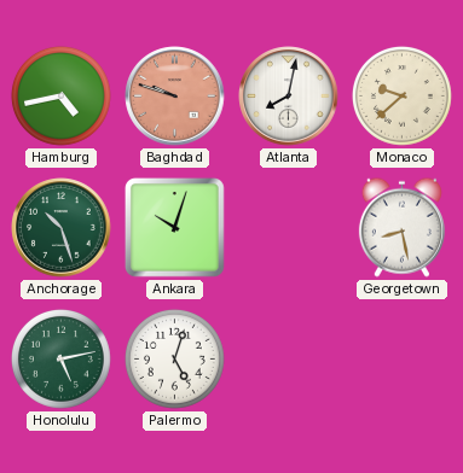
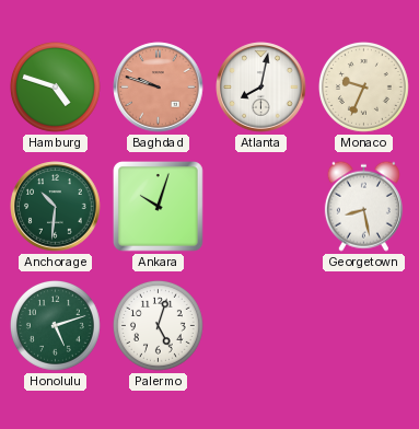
Hamburg: 4:43 -> 4:48 (55, 86)
Monaco: 9:38 -> 9:34 (363, 86)
Anchorage: 10:27 -> 10:31 (56, 207)
Honolulu: 5:13 -> 5:12 (55, 325)
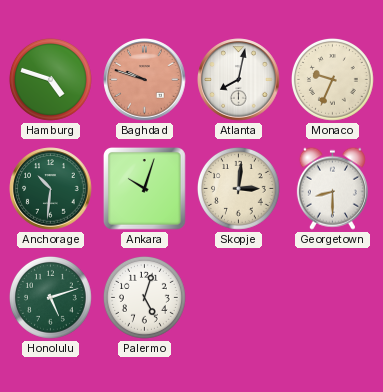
Skopje: none -> 3:01 (238, 188)
Georgetown: 8:28 -> 8:30 (332, 188)
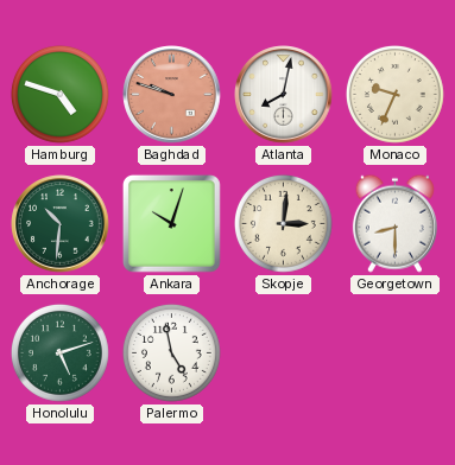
Palermo: 5:03 -> 4:58 (171, 352)
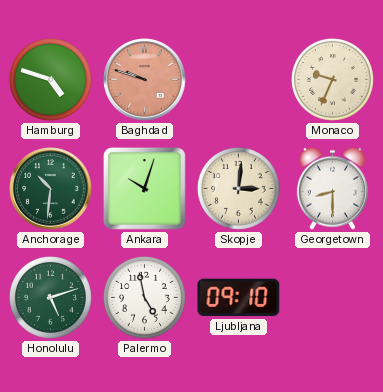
Atlanta: 8:02 -> none (284, 95)
Ljubljana: none -> 09:10 (239, 298)
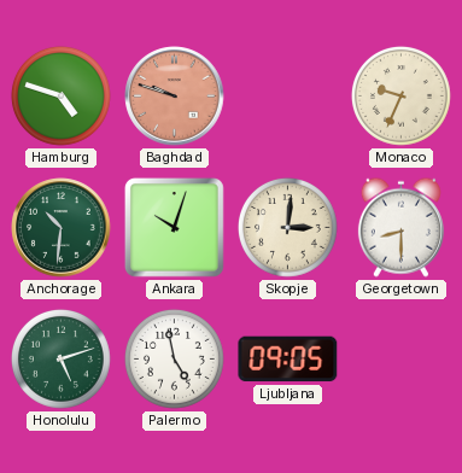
Ljubljana: 09:10 -> 09:05 (288, 360)
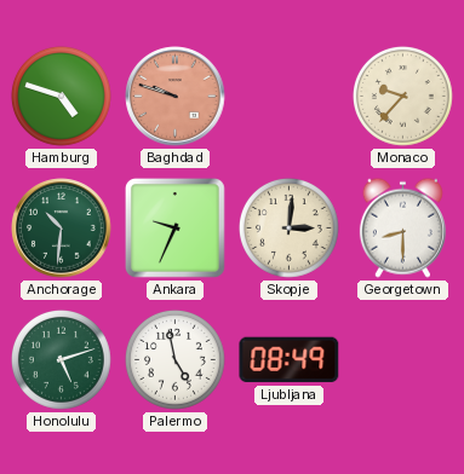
Monaco: 9:34 -> 9:37 (402, 96)
Ankara: 10:03 -> 9:34 (174, 227)
Ljubljana: 09:05 -> 08:49 (290, 360)
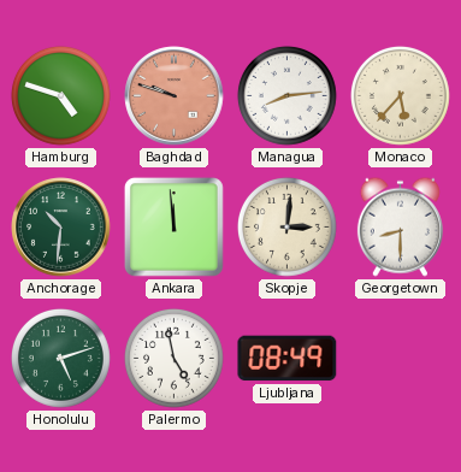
Managua: none -> 8:14 (286, 95)
Monaco: 9:37 -> 5:37 (400, 95)
Ankara: 9:34 -> 11:59 (173, 226)
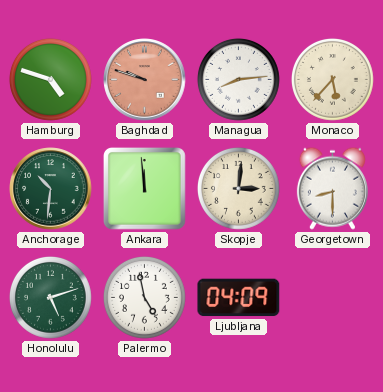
Ljubljana: 08:49 -> 04:09 (239, 298)
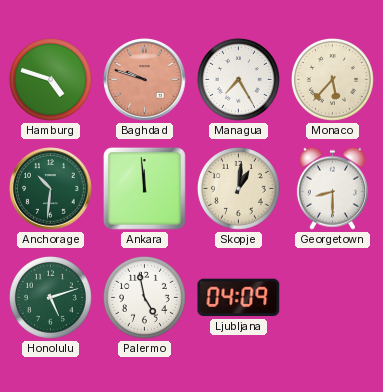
Managua: 8:14 -> 7:25 (238, 79)
Skopje: 3:01 -> 1:01 (238, 188)
